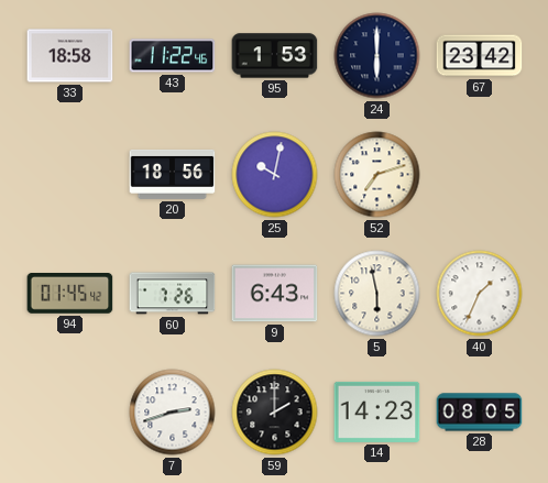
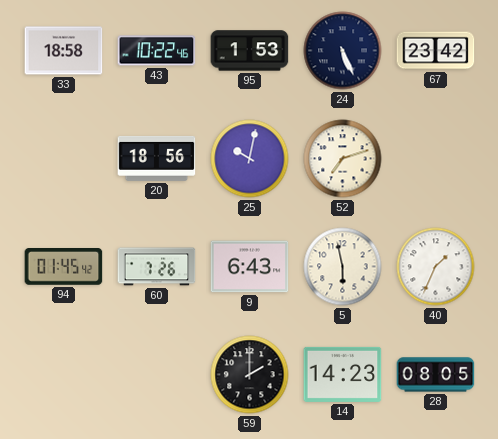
43: 11:22 -> 10:22 (157, 51)
24: 6:00 -> 5:26 (343, 51)
7: 2:42 -> none (173, 413)
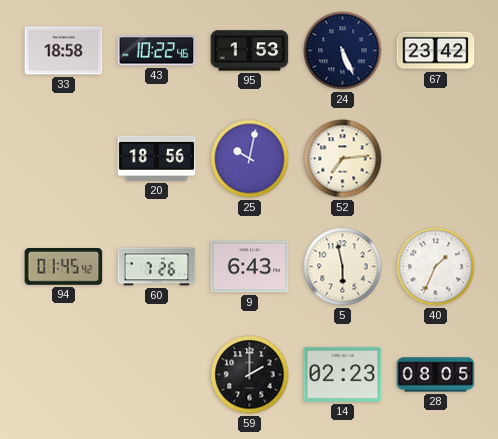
52: 7:12 -> 7:14 (343, 159)
14: 14:23 -> 02:23 (343, 374)
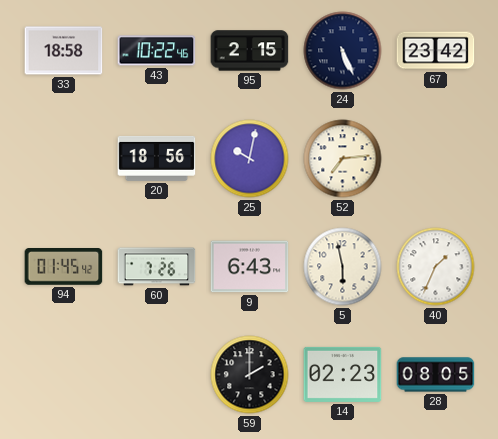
95: 1:53 -> 2:15 (250, 51)
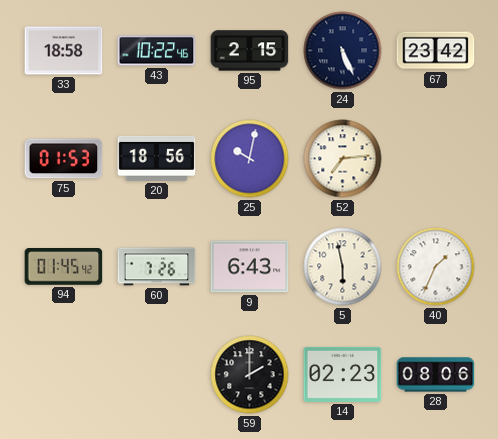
75: none -> 01:53 (64, 159)
28: 08:05 -> 08:06 (436, 375)
